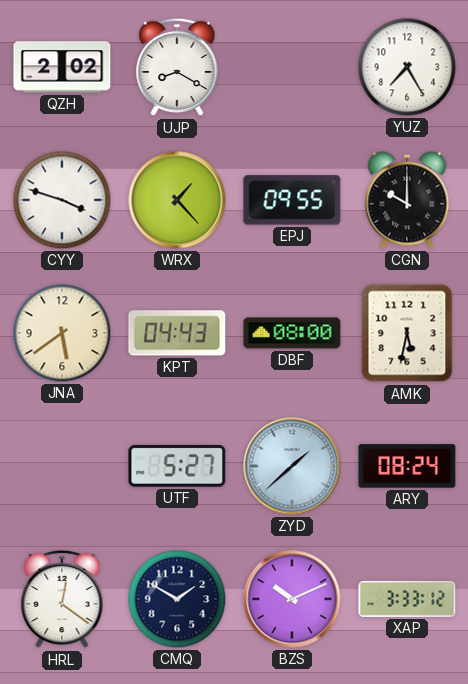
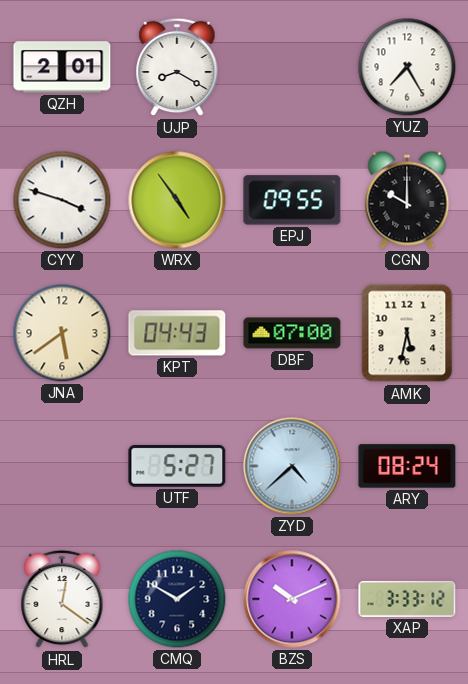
QZH: 2:02 -> 2:01 (62, 67)
WRX: 1:23 -> 4:54 (177, 200)
DBF: 08:00 -> 07:00 (292, 333)
ZYD: 1:38 -> 4:38 (292, 466)
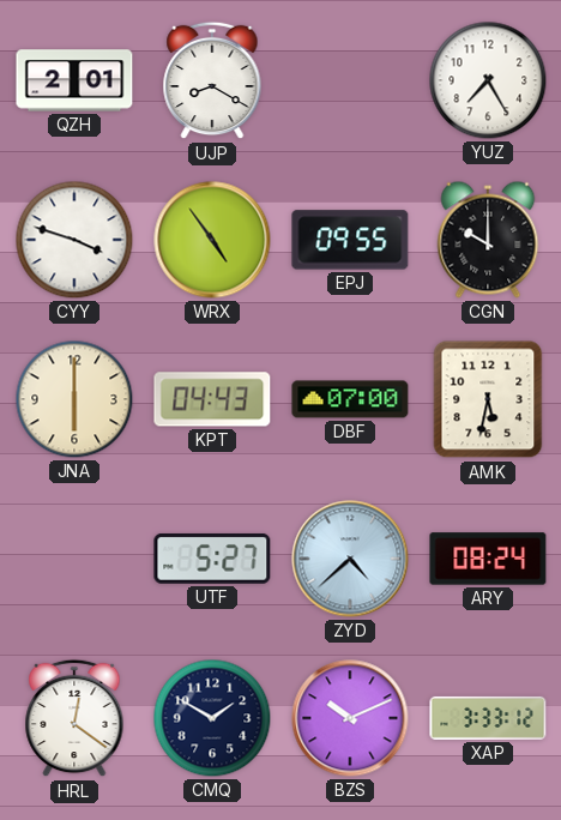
JNA: 5:39 -> 6:00 (74, 399)
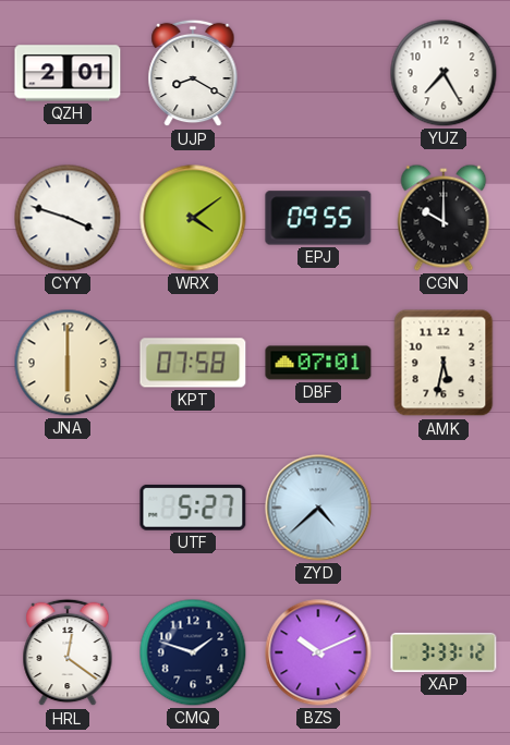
WRX: 4:54 -> 4:09 (193, 218)
KPT: 04:43 -> 07:58 (193, 363)
DBF: 07:00 -> 07:01 (318, 363)
ARY: 08:24 -> none (488, 559)
CMQ: 1:50 -> 1:48 (193, 652)
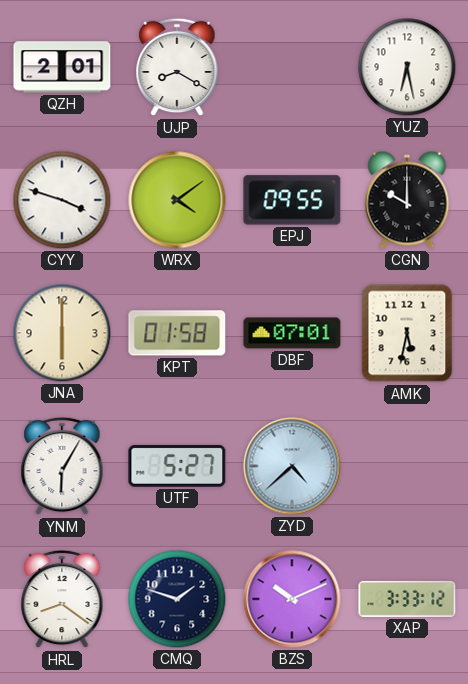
YUZ: 7:25 -> 6:28 (407, 67)
KPT: 07:58 -> 01:58 (177, 333)
YNM: none -> 6:05 (62, 466)
HRL: 12:21 -> 8:21 (62, 599)
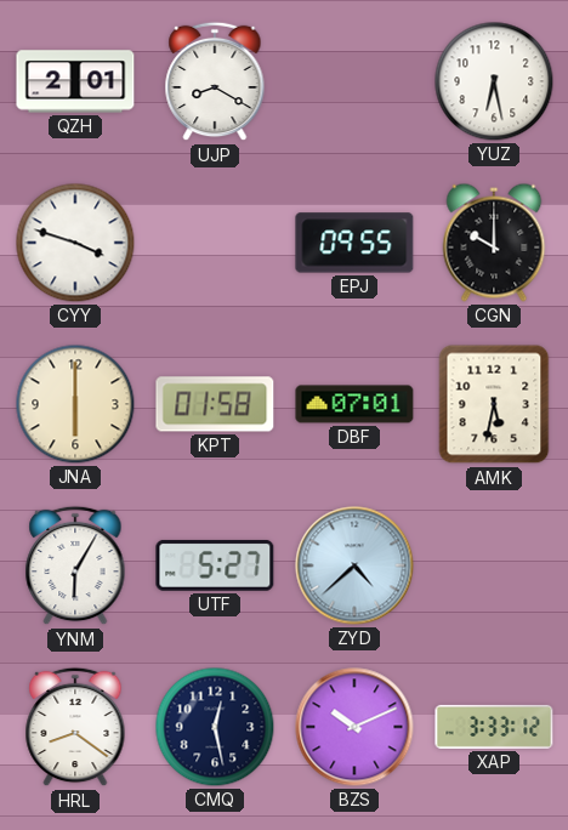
WRX: 4:09 -> none (177, 200)
CMQ: 1:48 -> 12:28 (215, 727)
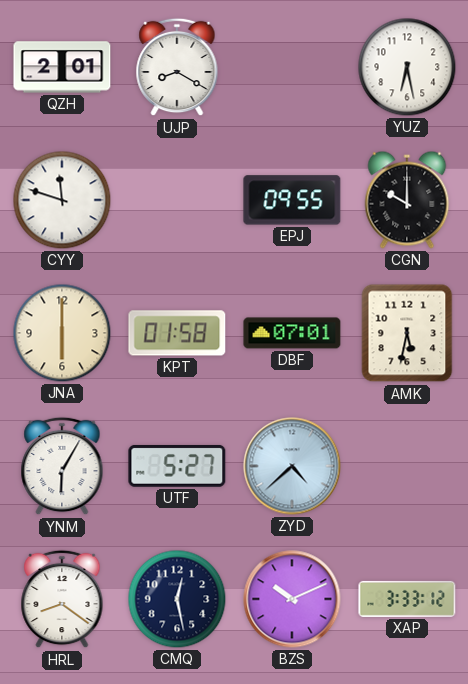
CYY: 3:48 -> 11:48 (62, 200)
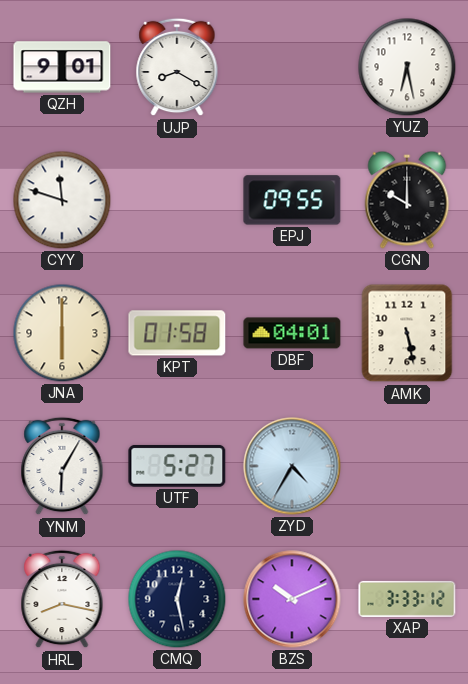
QZH: 2:01 -> 9:01 (62, 67)
DBF: 07:01 -> 04:01 (292, 333)
AMK: 5:32 -> 5:28 (407, 333)
ZYD: 4:38 -> 4:35 (292, 466)
HRL: 8:21 -> 8:17 (62, 599)
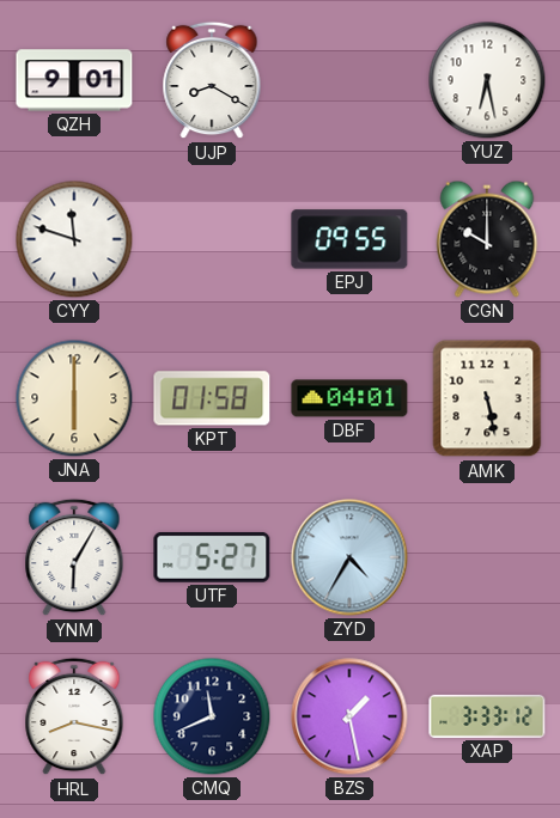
CMQ: 12:28 -> 11:41 (212, 716)
BZS: 10:11 -> 1:28 (349, 716)
